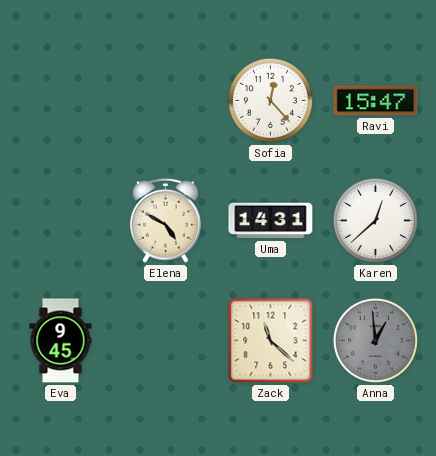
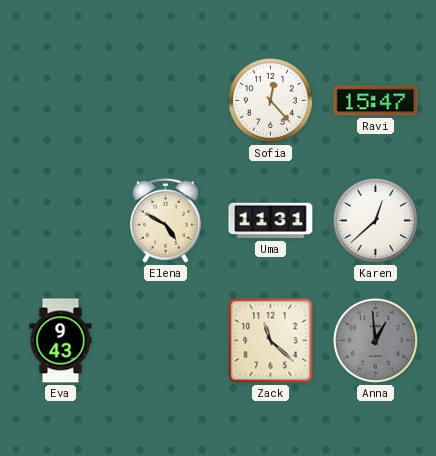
Uma: 14:31 -> 11:31 (271, 221)
Eva: 9:45 -> 9:43 (61, 341)
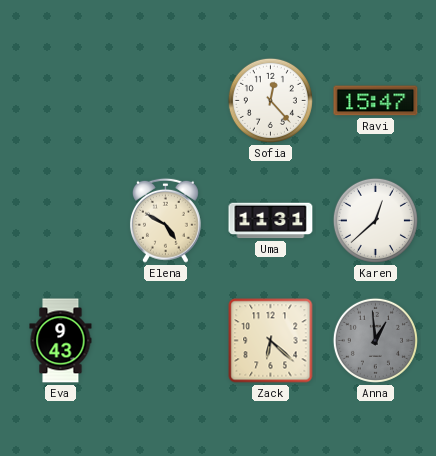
Zack: 11:22 -> 6:22 (271, 341)
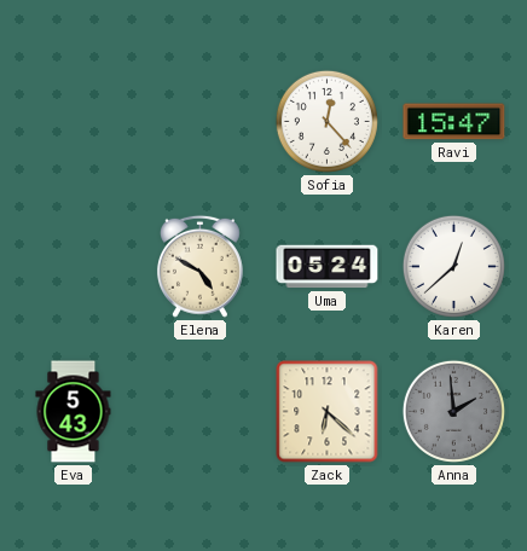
Uma: 11:31 -> 05:24 (328, 267)
Eva: 9:43 -> 5:43 (74, 412)
Anna: 12:59 -> 1:59 (453, 411)
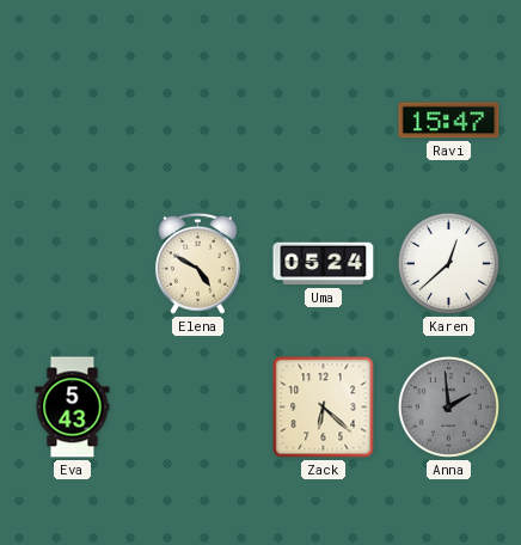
Sofia: 12:23 -> none (326, 121)
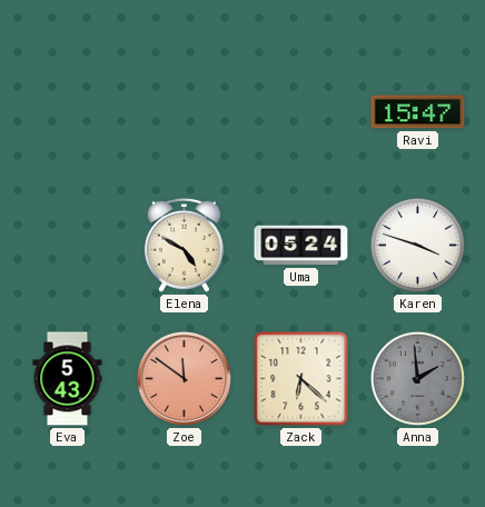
Karen: 12:38 -> 3:48 (417, 245)
Zoe: none -> 11:51 (184, 378)
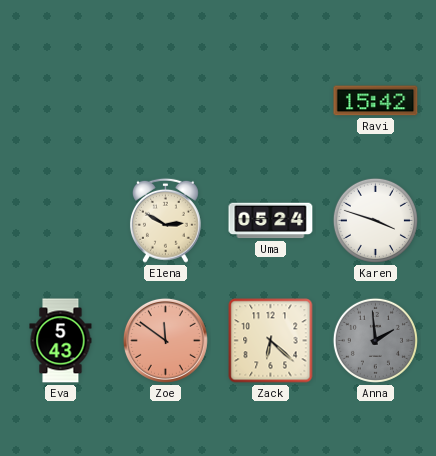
Ravi: 15:47 -> 15:42 (376, 101)
Elena: 4:50 -> 2:50 (165, 220)
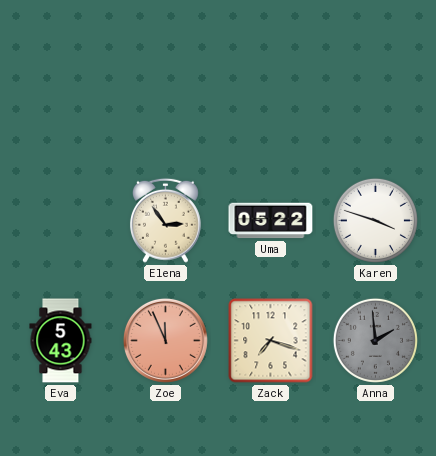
Ravi: 15:42 -> none (376, 101)
Elena: 2:50 -> 2:54 (165, 220)
Uma: 05:24 -> 05:22 (271, 221)
Zoe: 11:51 -> 11:56 (165, 340)
Zack: 6:22 -> 7:18 (271, 341)
